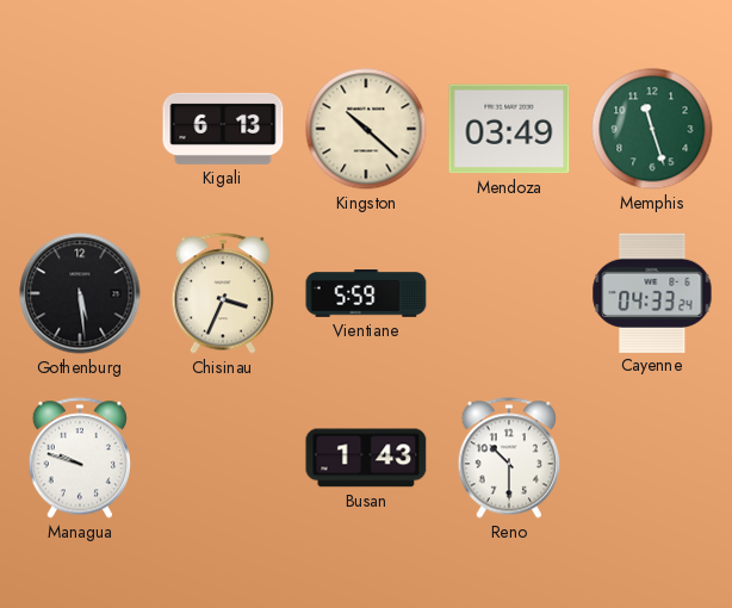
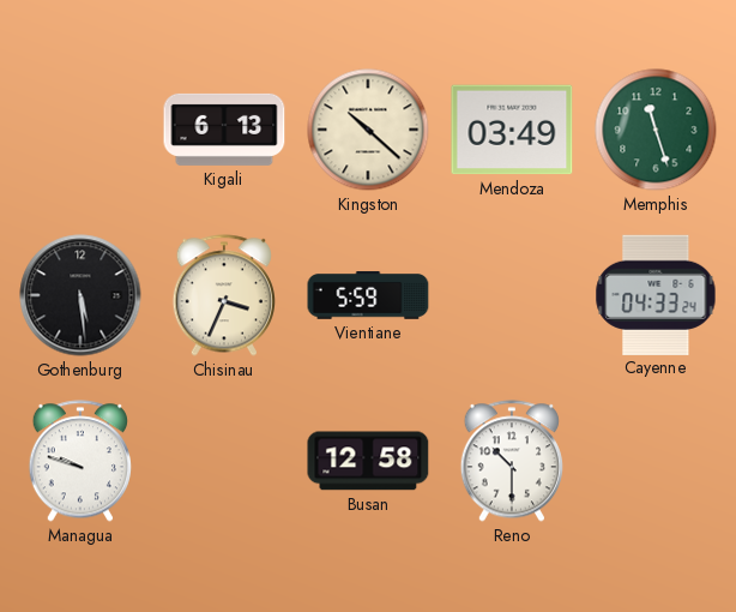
Busan: 1:43 -> 12:58 (368, 461)
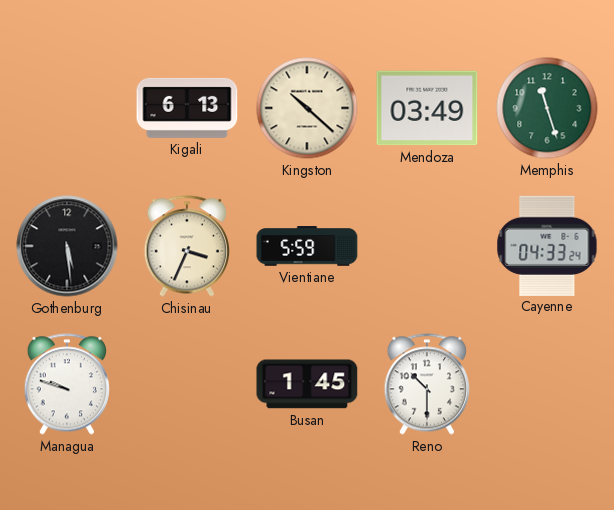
Busan: 12:58 -> 1:45 (307, 384)
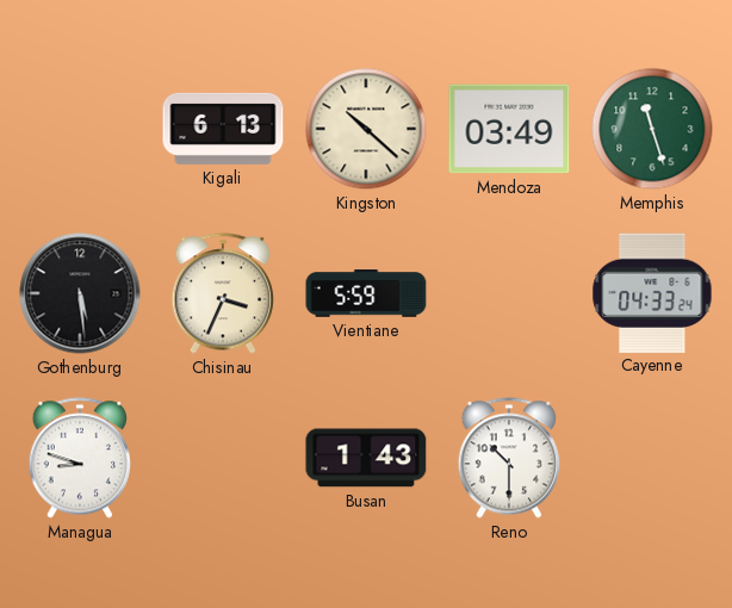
Managua: 9:48 -> 8:48 (79, 458)
Busan: 1:45 -> 1:43 (366, 458)
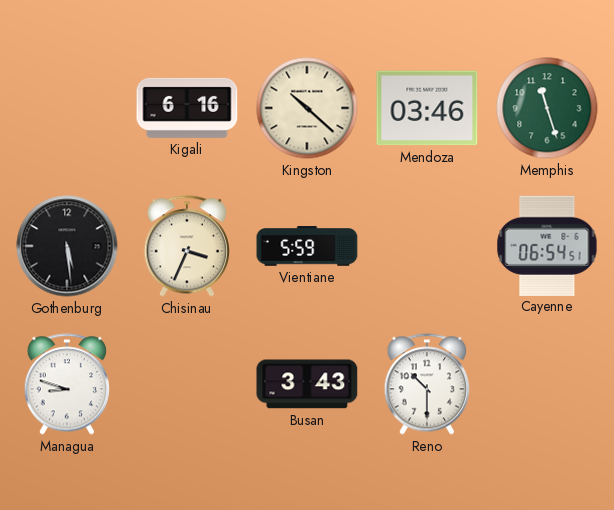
Kigali: 6:13 -> 6:16 (187, 108)
Mendoza: 03:49 -> 03:46 (427, 108)
Cayenne: 04:33 -> 06:54 (547, 245)
Busan: 1:43 -> 3:43 (307, 384)
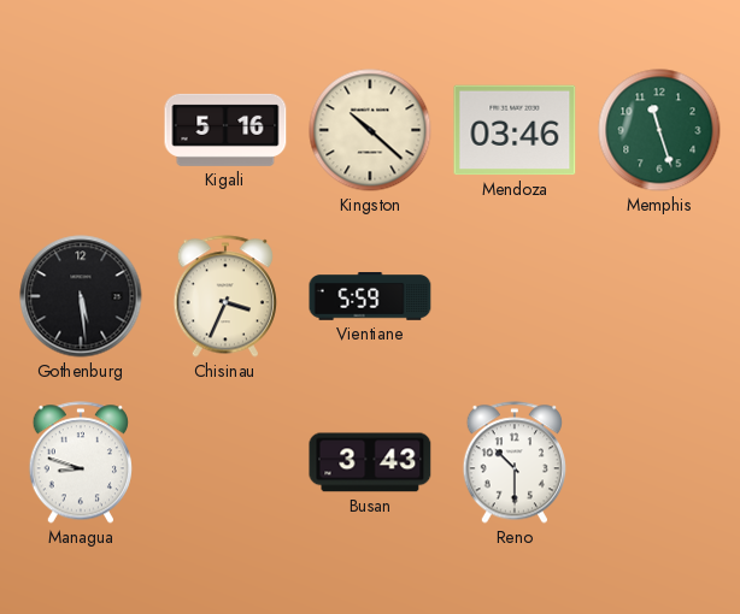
Kigali: 6:16 -> 5:16 (225, 130)
Cayenne: 06:54 -> none (547, 245)
